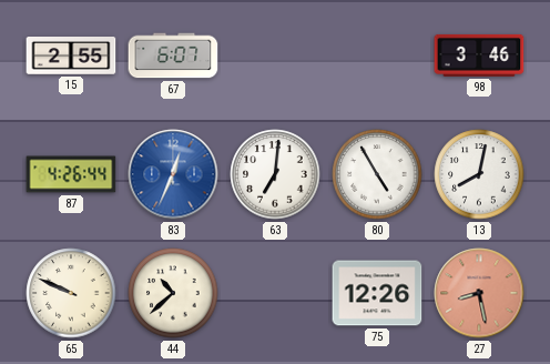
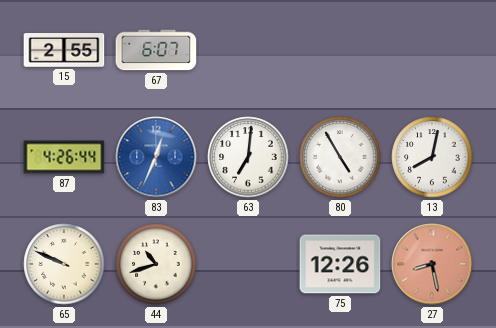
98: 3:46 -> none (479, 55)
44: 10:38 -> 10:42 (156, 264)
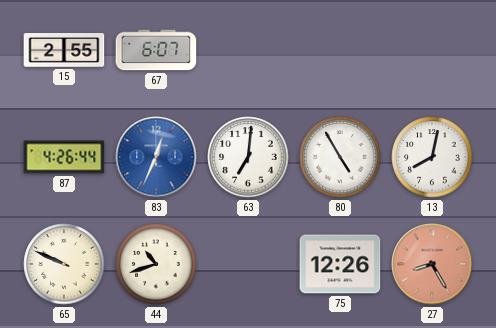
27: 8:28 -> 8:25 (432, 264)
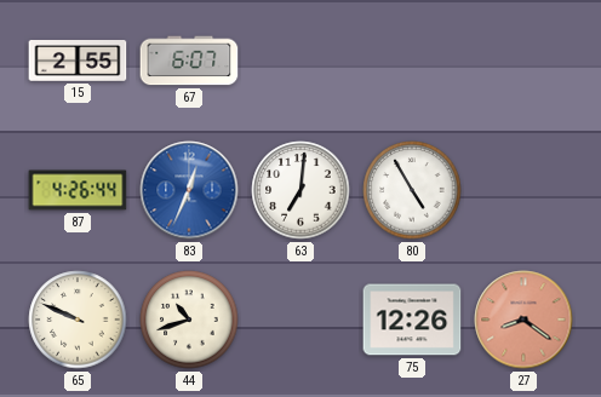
13: 8:02 -> none (432, 157)
27: 8:25 -> 8:21 (523, 320)
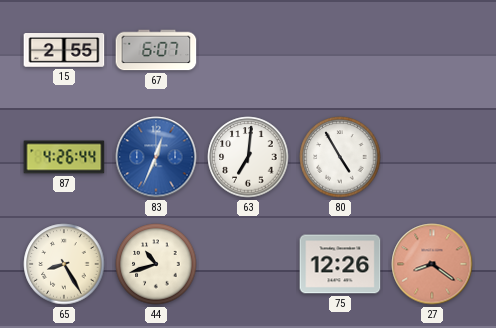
65: 9:49 -> 8:25 (64, 264)
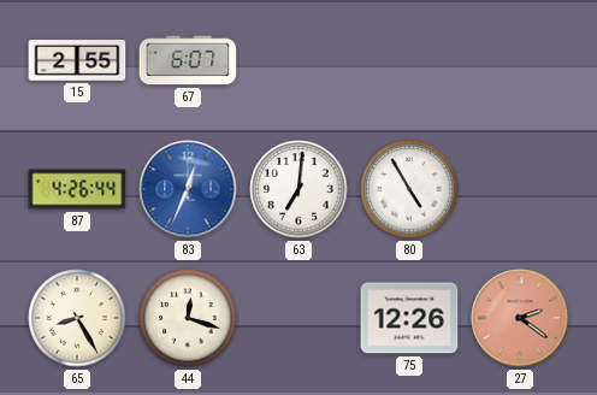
44: 10:42 -> 12:18 (188, 318)
27: 8:21 -> 2:21 (520, 318)
